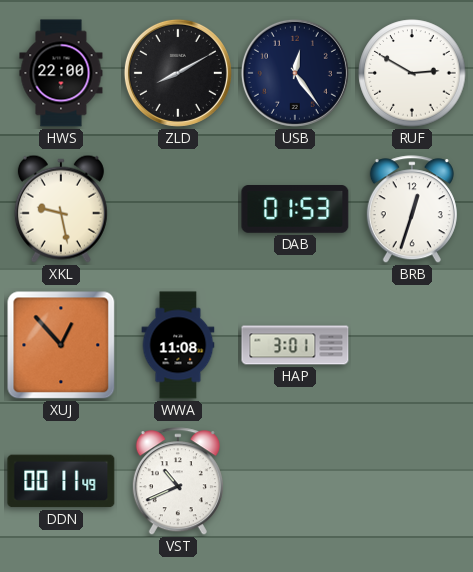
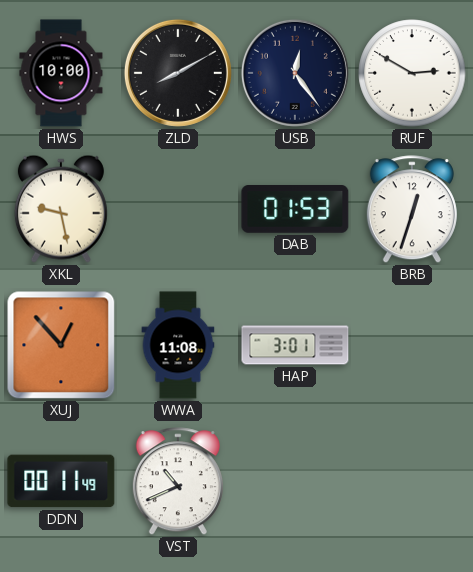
HWS: 22:00 -> 10:00 (61, 73)
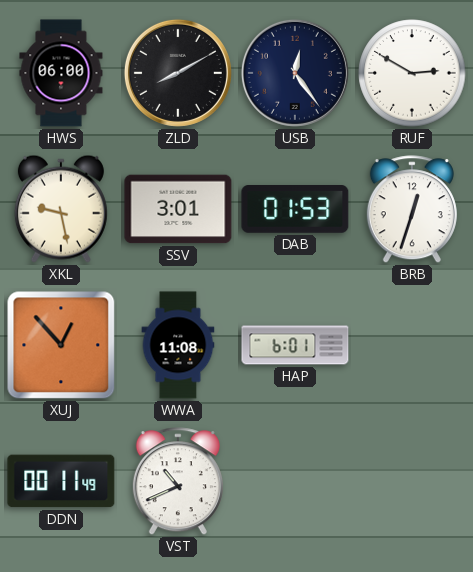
HWS: 10:00 -> 06:00 (61, 73)
SSV: none -> 3:01 (178, 209)
HAP: 3:01 -> 6:01 (295, 345)
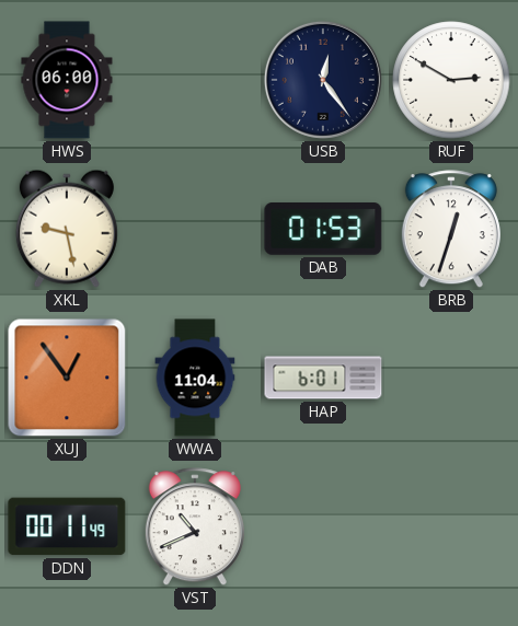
ZLD: 8:10 -> none (178, 73)
SSV: 3:01 -> none (178, 209)
XUJ: 12:53 -> 12:54 (67, 378)
WWA: 11:08 -> 11:04 (195, 378)
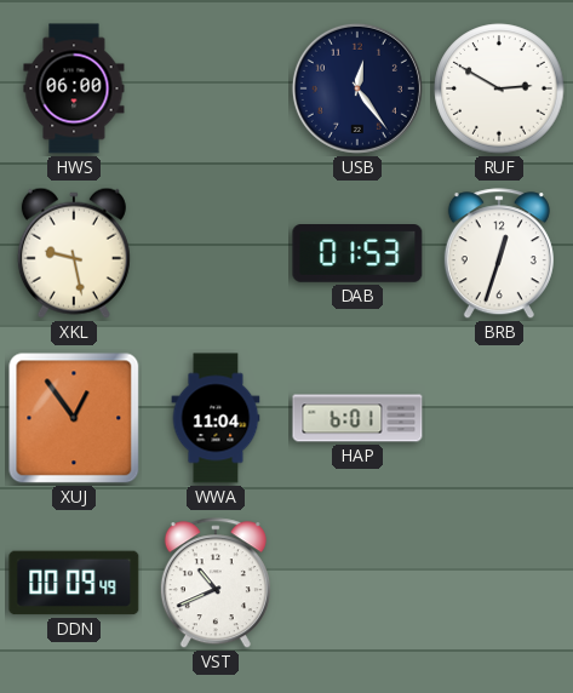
DDN: 00:11 -> 00:09 (74, 583)
